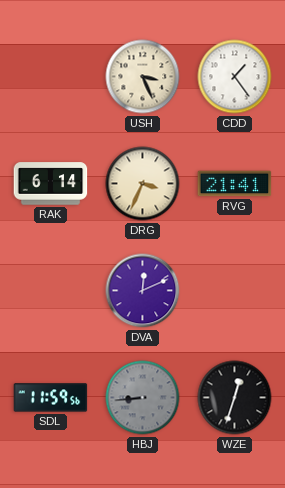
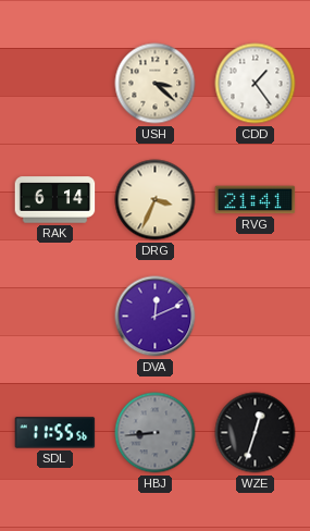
USH: 3:26 -> 3:22 (156, 84)
SDL: 11:59 -> 11:55 (55, 433)
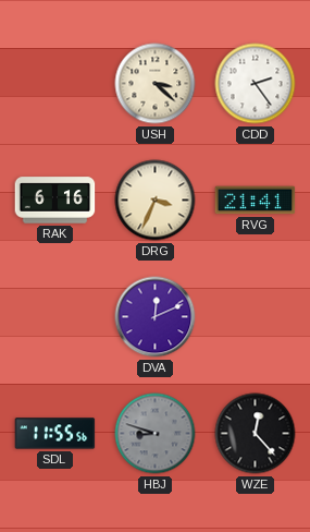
CDD: 1:24 -> 2:24 (256, 84)
RAK: 6:14 -> 6:16 (55, 201)
HBJ: 8:44 -> 8:48 (156, 434)
WZE: 12:33 -> 12:23 (256, 434)
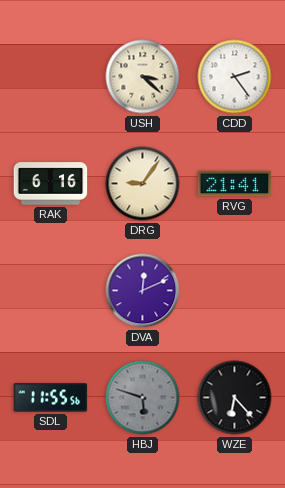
DRG: 3:34 -> 9:06 (143, 184)
HBJ: 8:48 -> 5:48 (143, 398)
WZE: 12:23 -> 6:23 (235, 398)
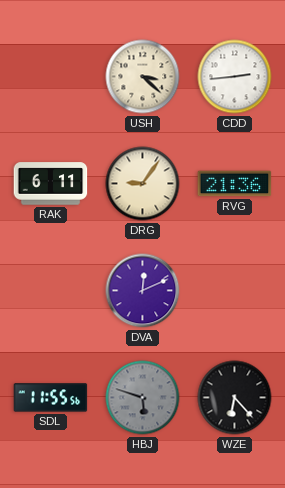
CDD: 2:24 -> 2:44 (235, 77)
RAK: 6:16 -> 6:11 (51, 184)
RVG: 21:41 -> 21:36 (235, 184)
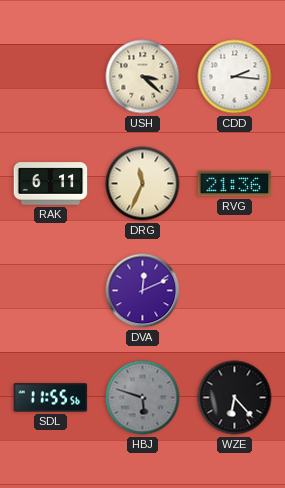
CDD: 2:44 -> 2:16 (235, 77)
DRG: 9:06 -> 11:34 (143, 184)
